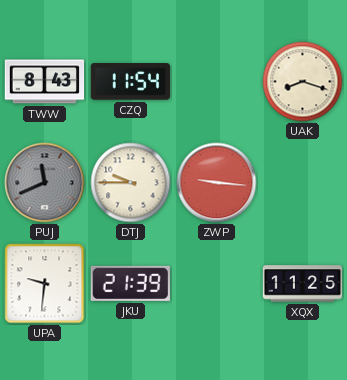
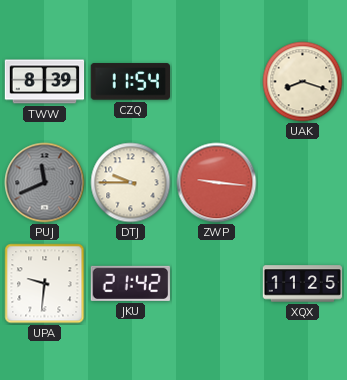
TWW: 8:43 -> 8:39 (45, 82)
JKU: 21:39 -> 21:42 (130, 283)
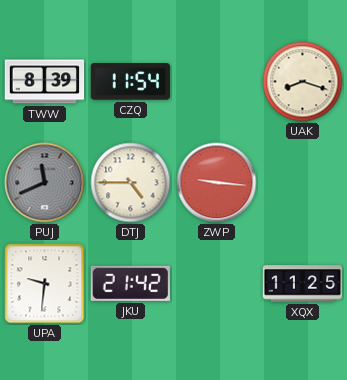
DTJ: 9:45 -> 4:45 (131, 183)
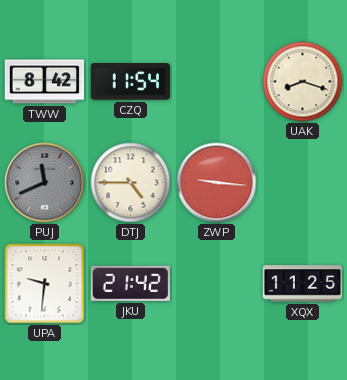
TWW: 8:39 -> 8:42 (45, 82)
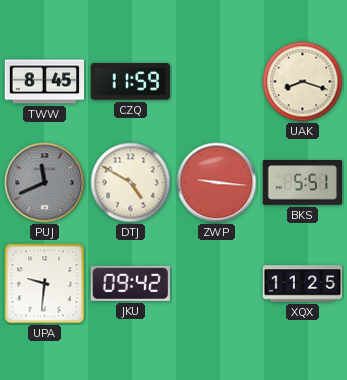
TWW: 8:42 -> 8:45 (45, 82)
CZQ: 11:54 -> 11:59 (130, 82)
DTJ: 4:45 -> 4:50 (131, 183)
BKS: none -> 5:51 (302, 183)
JKU: 21:42 -> 09:42 (130, 283)
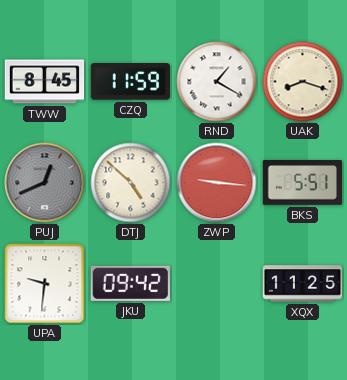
RND: none -> 1:20 (217, 82)
PUJ: 11:41 -> 12:41 (45, 183)
DTJ: 4:50 -> 4:52 (131, 183)
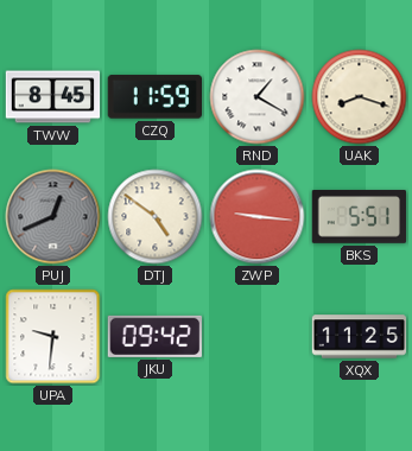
DTJ: 4:52 -> 4:51 (156, 217)
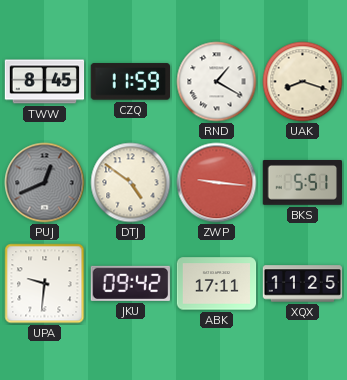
ABK: none -> 17:11 (217, 284)
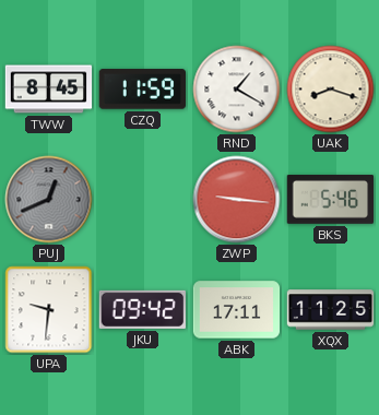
DTJ: 4:51 -> none (131, 183)
BKS: 5:51 -> 5:46 (330, 200)
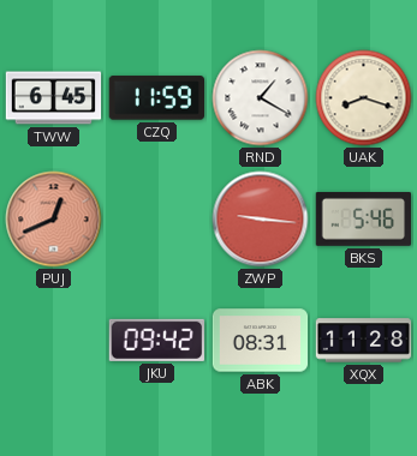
TWW: 8:45 -> 6:45 (54, 98)
PUJ dial: grey -> salmon (54, 220)
UPA: 9:31 -> none (49, 310)
ABK: 17:11 -> 08:31 (261, 341)
XQX: 11:25 -> 11:28 (364, 341)
